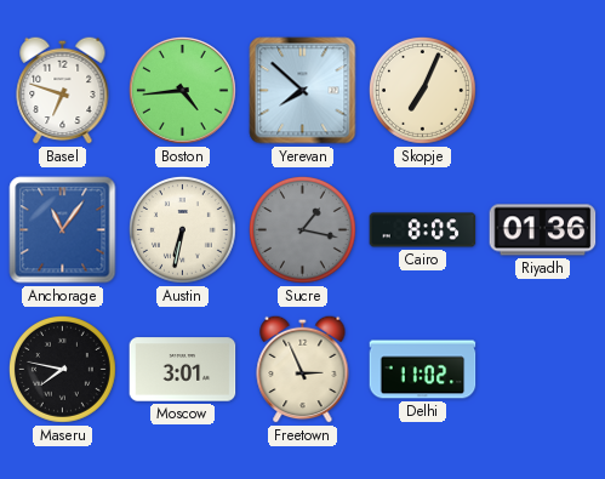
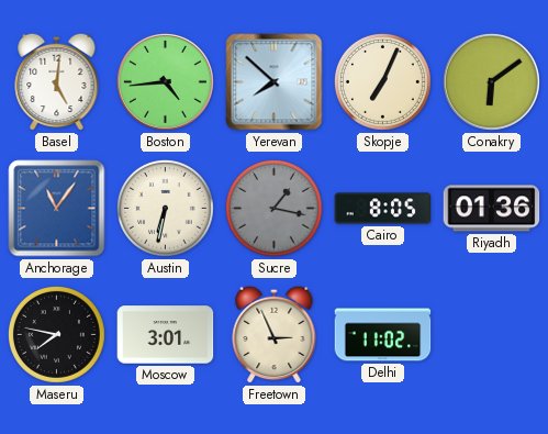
Basel: 6:48 -> 5:01 (57, 81)
Conakry: none -> 6:09 (492, 82)
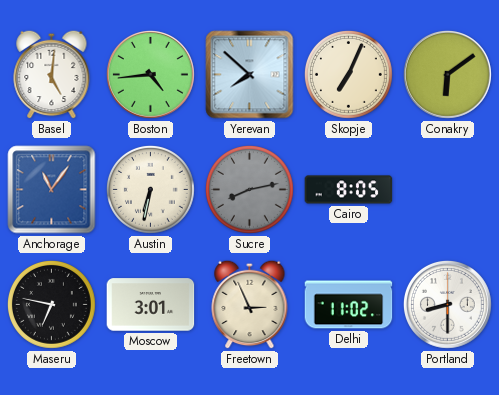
Sucre: 1:17 -> 8:13 (249, 189)
Riyadh: 01:36 -> none (492, 209)
Maseru: 7:47 -> 6:47 (51, 304)
Portland: none -> 8:30 (448, 305)
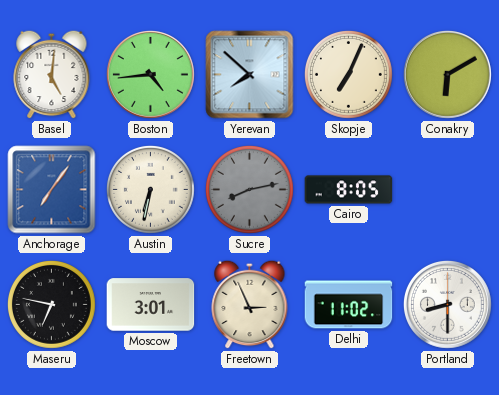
Conakry: 6:09 -> 6:10 (448, 75)
Anchorage: 11:06 -> 7:06 (52, 190)
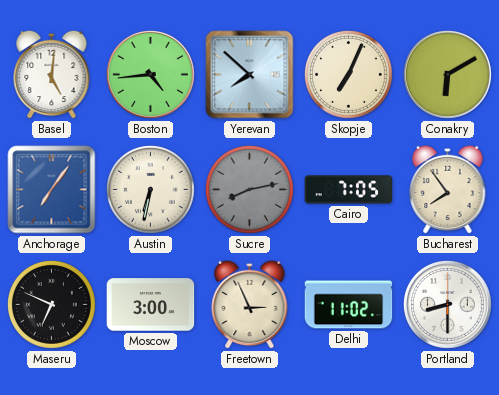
Cairo: 8:05 -> 7:05 (349, 190)
Bucharest: none -> 7:54 (448, 189)
Maseru: 6:47 -> 6:49 (51, 304)
Moscow: 3:01 -> 3:00 (151, 305)
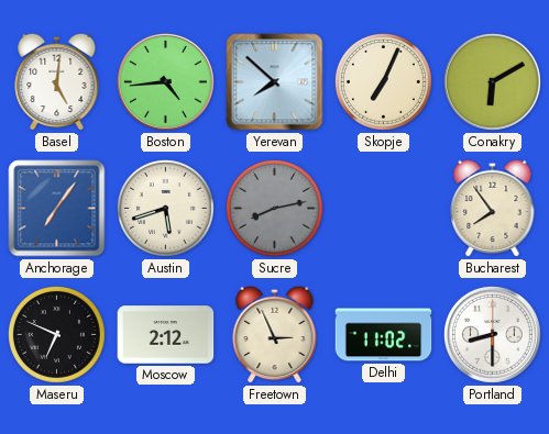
Austin: 6:32 -> 5:42 (165, 208)
Cairo: 7:05 -> none (349, 190)
Moscow: 3:00 -> 2:12 (166, 335)
